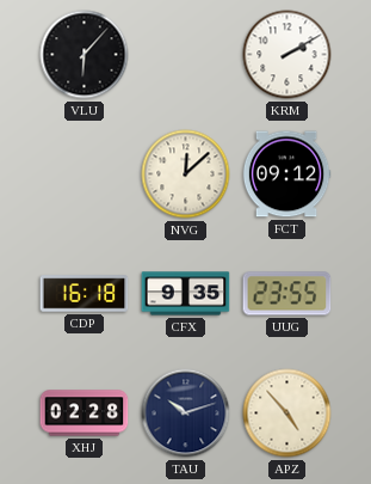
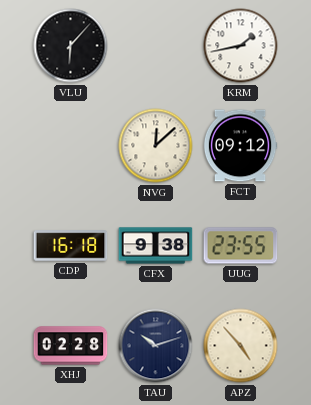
KRM: 2:10 -> 1:43 (241, 46)
CFX: 9:35 -> 9:38 (156, 246)
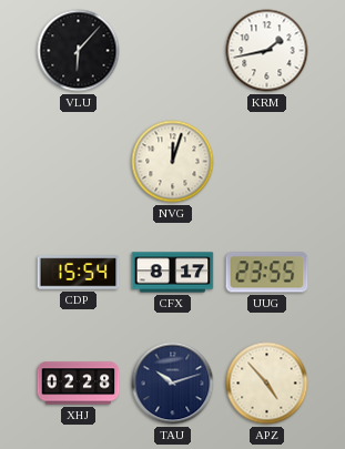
NVG: 12:08 -> 12:03 (173, 162)
FCT: 09:12 -> none (240, 146)
CDP: 16:18 -> 15:54 (79, 273)
CFX: 9:38 -> 8:17 (173, 273)
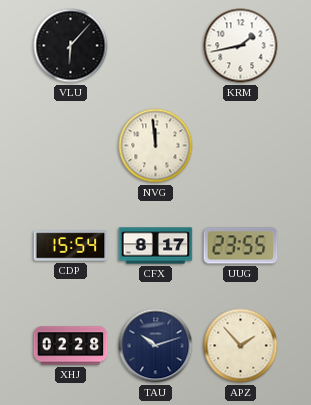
NVG: 12:03 -> 11:59 (156, 146)
APZ: 4:53 -> 1:53 (241, 346)
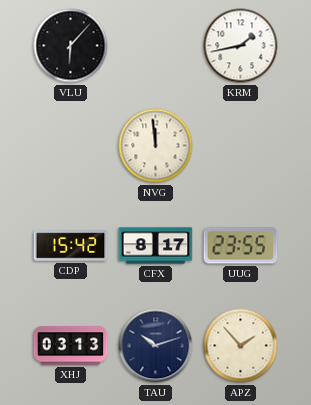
CDP: 15:54 -> 15:42 (71, 246)
XHJ: 02:28 -> 03:13 (71, 346)
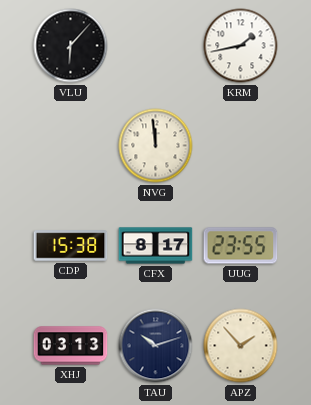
CDP: 15:42 -> 15:38 (71, 246)
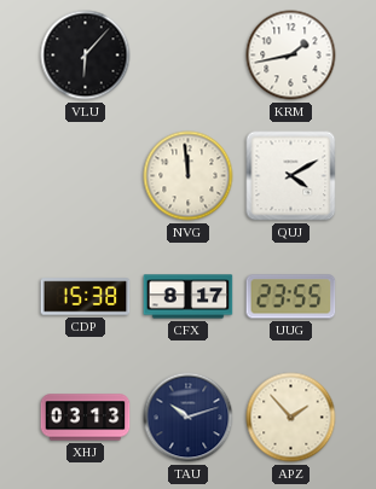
QUJ: none -> 4:10 (291, 176)
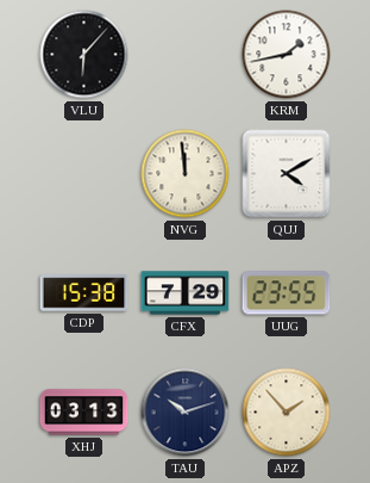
CFX: 8:17 -> 7:29 (186, 293)
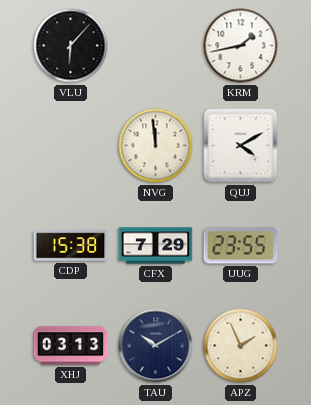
TAU: 10:12 -> 10:10 (156, 346)
APZ: 1:53 -> 1:56 (241, 346)
